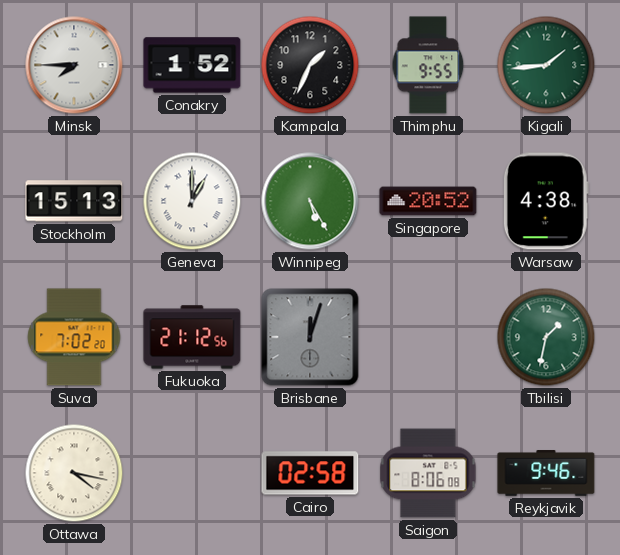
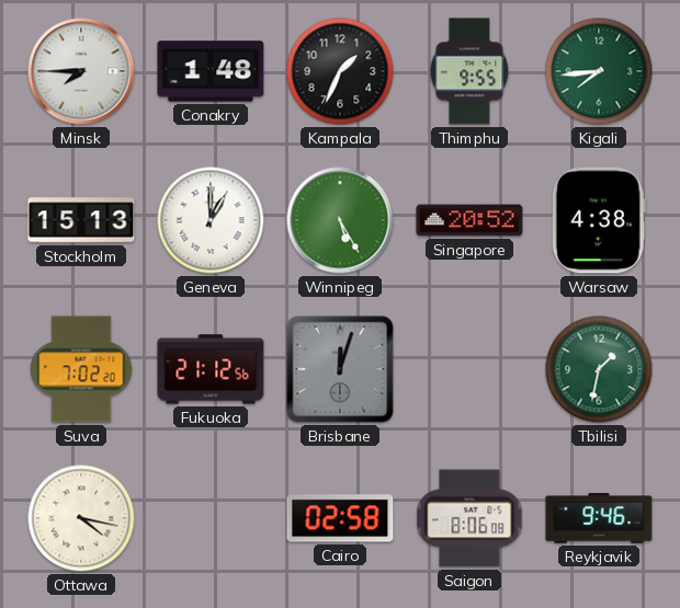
Conakry: 1:52 -> 1:48 (211, 71)
Kigali: 1:44 -> 7:44 (599, 71)
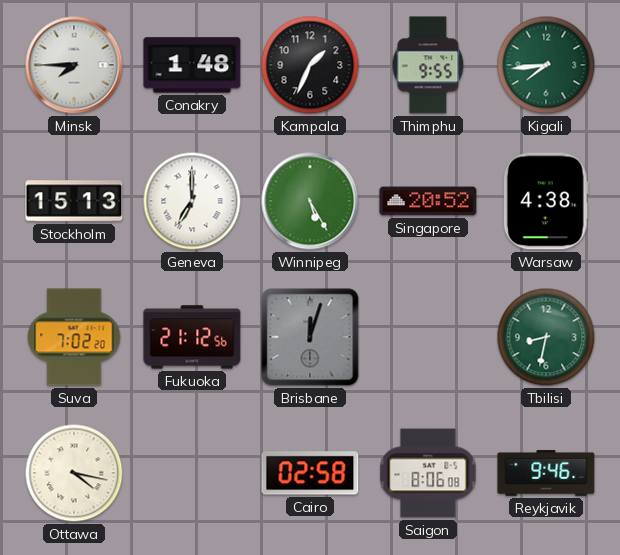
Geneva: 1:00 -> 7:00 (192, 201)
Tbilisi: 1:32 -> 8:32 (546, 337)
